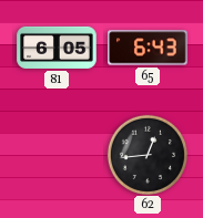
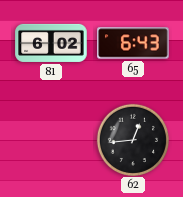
81: 6:05 -> 6:02 (51, 43)
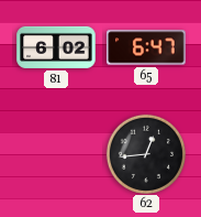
65: 6:43 -> 6:47 (146, 47)
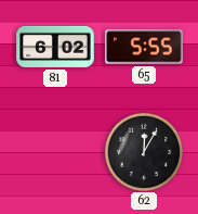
65: 6:47 -> 5:55 (144, 47)
62: 12:44 -> 12:05 (143, 151)
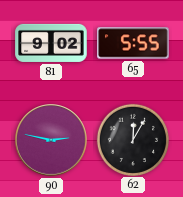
81: 6:02 -> 9:02 (51, 43)
90: none -> 2:47 (51, 140)
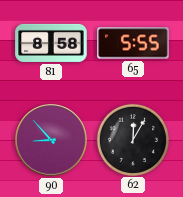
81: 9:02 -> 8:58 (51, 43)
90: 2:47 -> 8:53 (51, 140)
